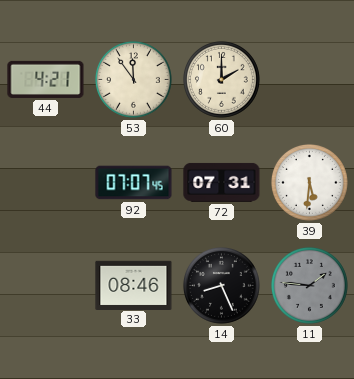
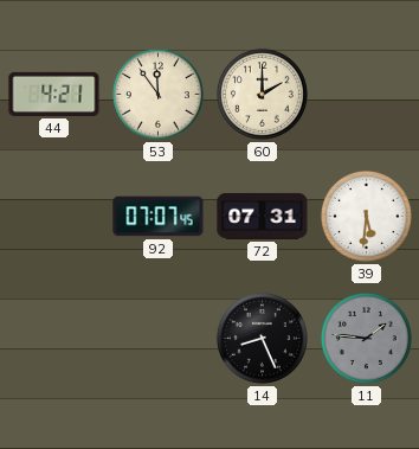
33: 08:46 -> none (134, 285)
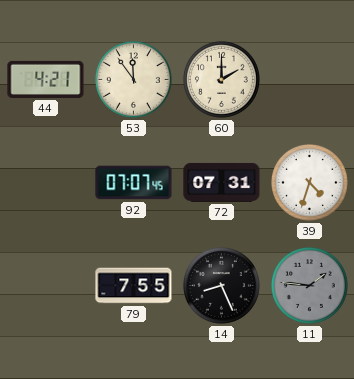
39: 5:31 -> 4:33 (309, 182)
79: none -> 7:55 (134, 286)
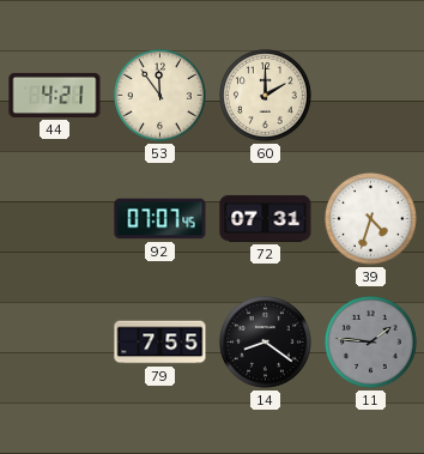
14: 8:26 -> 8:21 (265, 341)
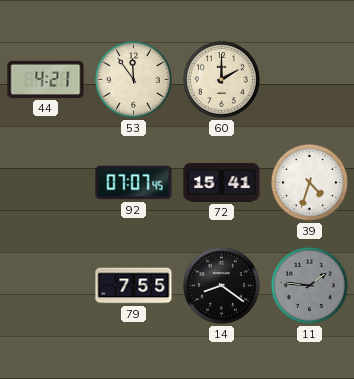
72: 07:31 -> 15:41 (222, 182)
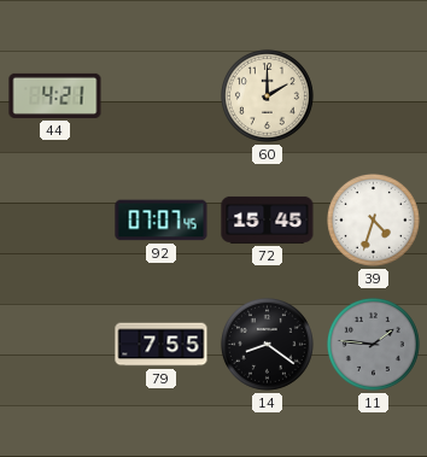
53: 11:54 -> none (133, 79)
72: 15:41 -> 15:45 (268, 219)
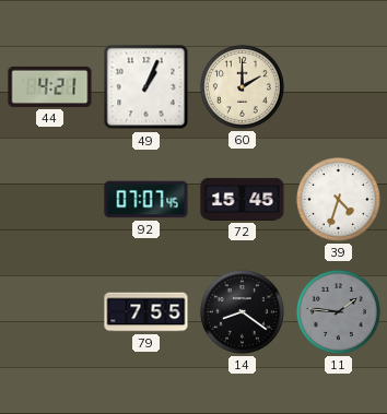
49: none -> 1:04 (146, 87)
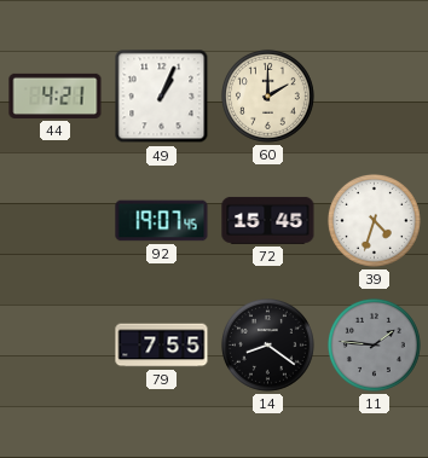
92: 07:07 -> 19:07 (162, 221)
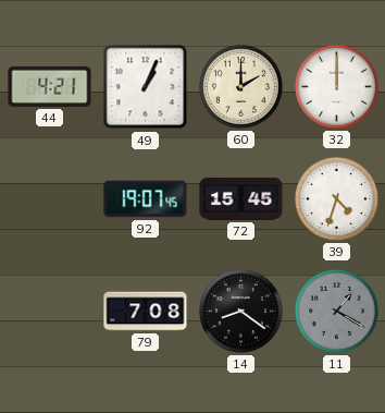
32: none -> 12:00 (336, 86)
79: 7:55 -> 7:08 (146, 312)
11: 1:46 -> 1:20 (336, 311)
